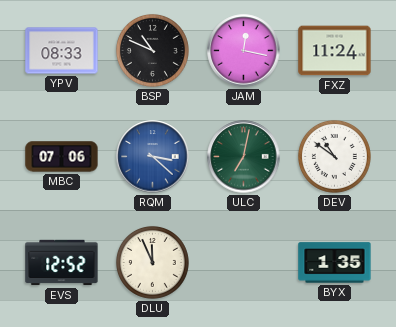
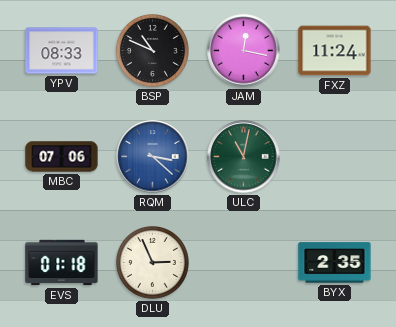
ULC: 7:02 -> 11:02 (244, 157)
DEV: 10:51 -> none (334, 156)
EVS: 12:52 -> 01:18 (62, 263)
DLU: 11:56 -> 2:56 (152, 262)
BYX: 1:35 -> 2:35 (335, 263)
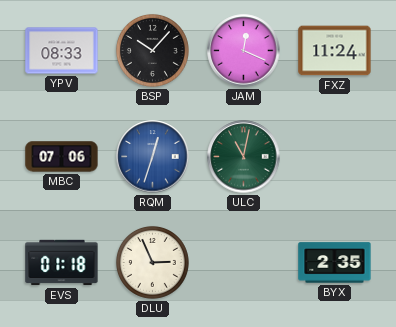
BSP: 10:49 -> 10:07 (152, 50)
JAM: 12:17 -> 12:19 (244, 51)
RQM: 3:22 -> 12:33 (153, 157)
